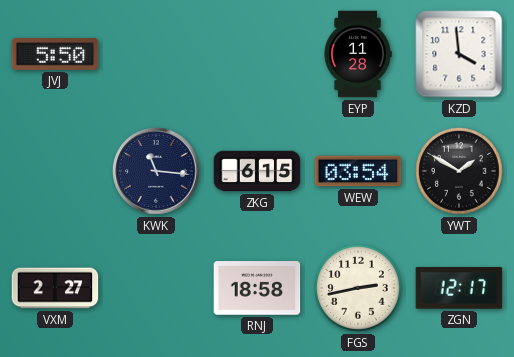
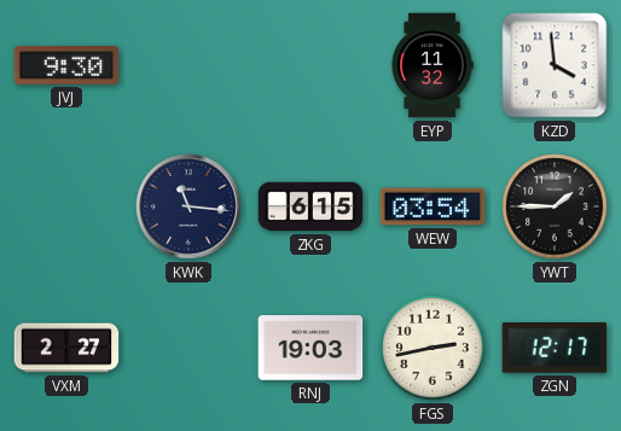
JVJ: 5:50 -> 9:30 (66, 66)
EYP: 11:28 -> 11:32 (433, 65)
YWT: 1:50 -> 1:45 (555, 206)
RNJ: 18:58 -> 19:03 (310, 348)
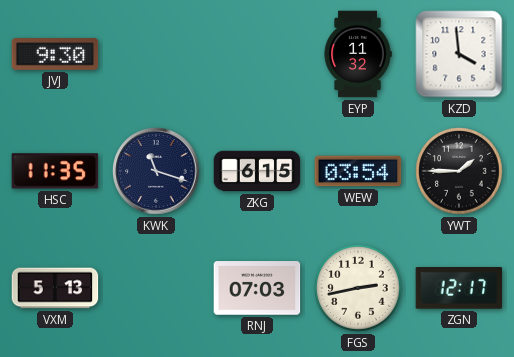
HSC: none -> 11:35 (55, 171)
KWK: 11:16 -> 11:18 (156, 171)
VXM: 2:27 -> 5:13 (55, 288)
RNJ: 19:03 -> 07:03 (257, 288)
